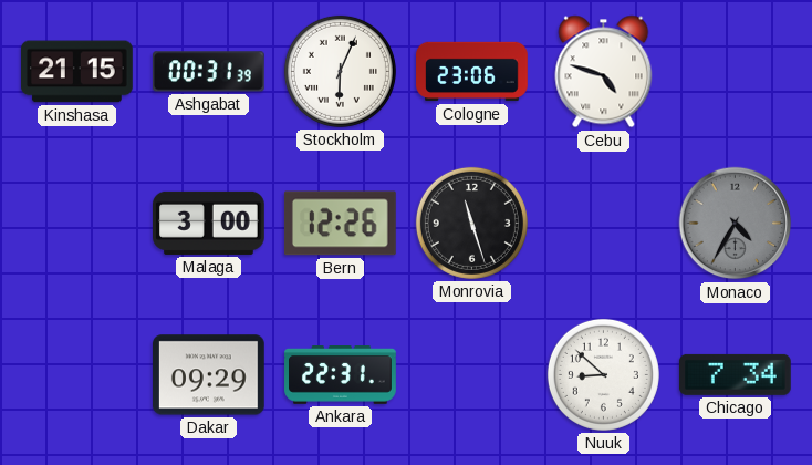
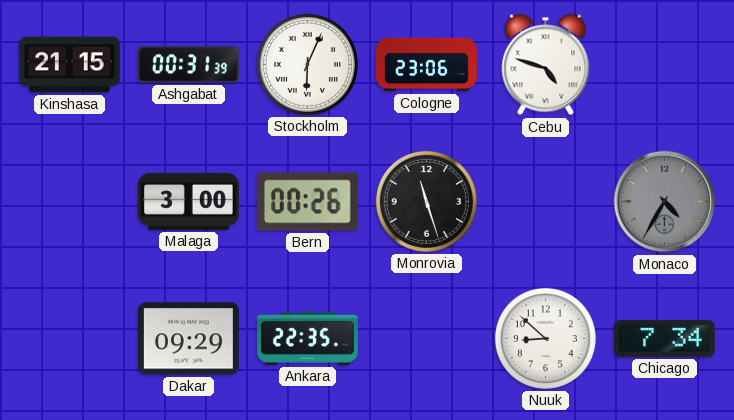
Bern: 12:26 -> 00:26 (307, 202)
Ankara: 22:31 -> 22:35 (308, 339)
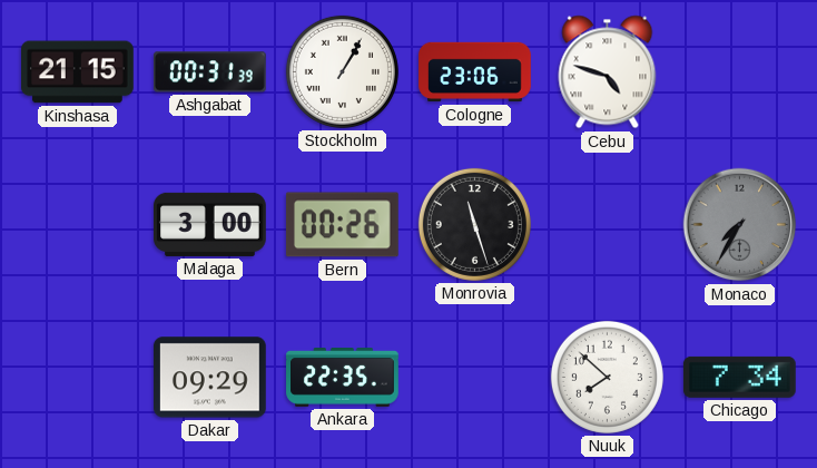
Stockholm: 6:04 -> 1:05 (342, 71)
Monaco: 4:35 -> 7:35 (740, 225)
Nuuk: 8:52 -> 7:52 (607, 377)
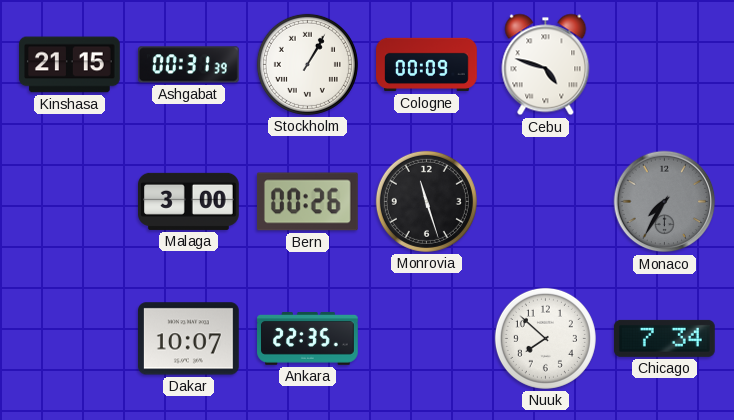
Cologne: 23:06 -> 00:09 (427, 65)
Dakar: 09:29 -> 10:07 (189, 339)
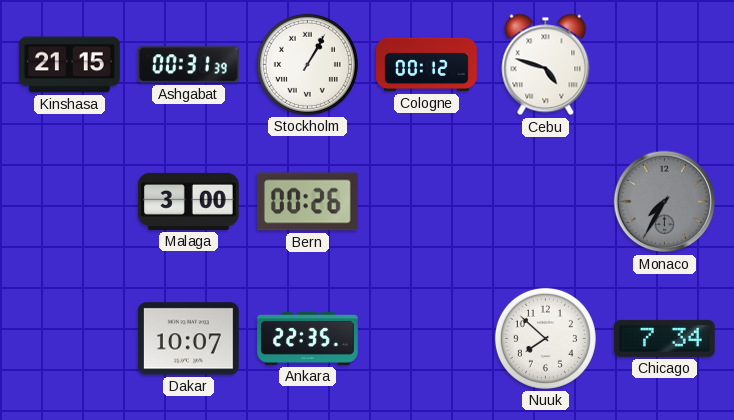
Cologne: 00:09 -> 00:12 (427, 65)
Monrovia: 11:27 -> none (426, 201)
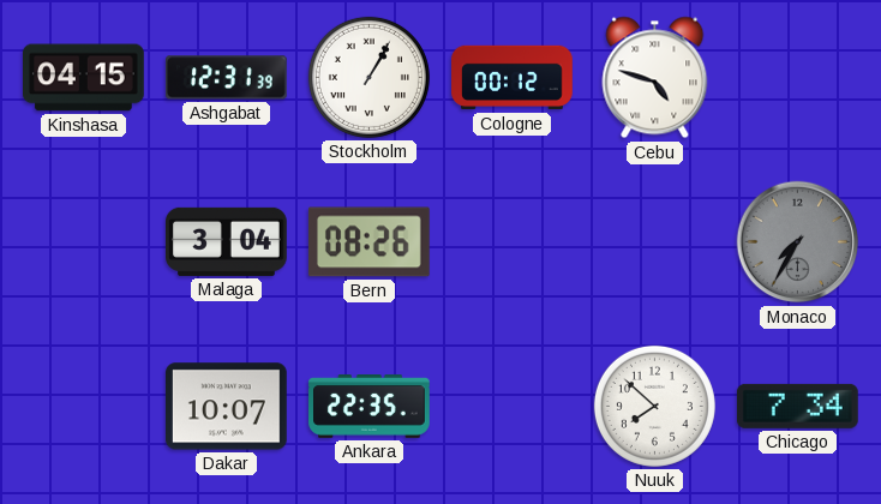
Kinshasa: 21:15 -> 04:15 (84, 78)
Ashgabat: 00:31 -> 12:31 (227, 78)
Malaga: 3:00 -> 3:04 (227, 241)
Bern: 00:26 -> 08:26 (368, 242)
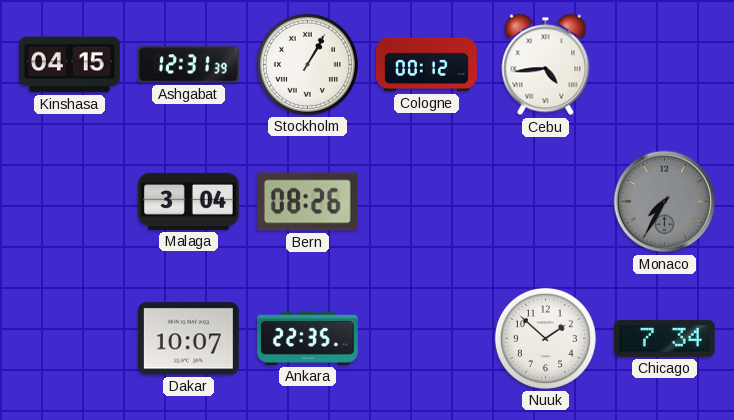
Cebu: 4:48 -> 4:44 (546, 65)
Nuuk: 7:52 -> 1:52 (545, 338)
